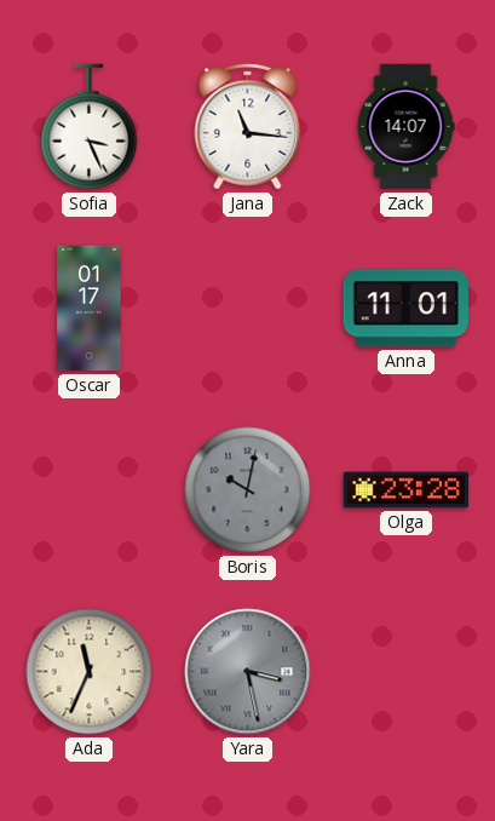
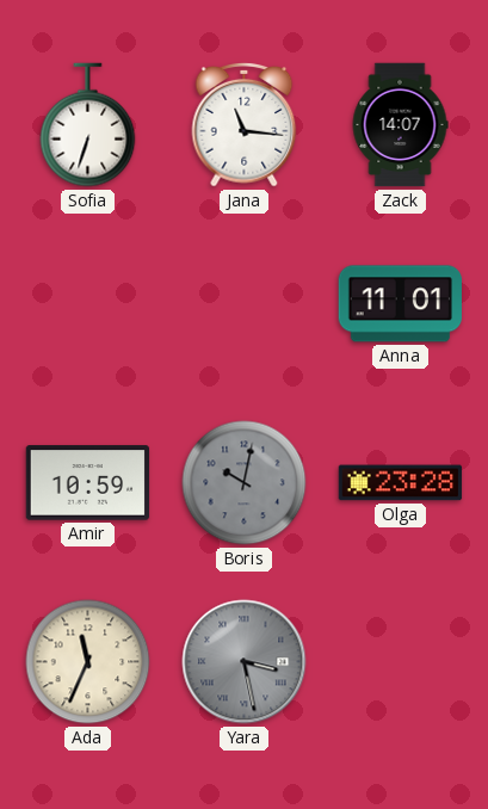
Sofia: 3:26 -> 6:33 (88, 125)
Oscar: 01:17 -> none (90, 309)
Amir: none -> 10:59 (88, 483)
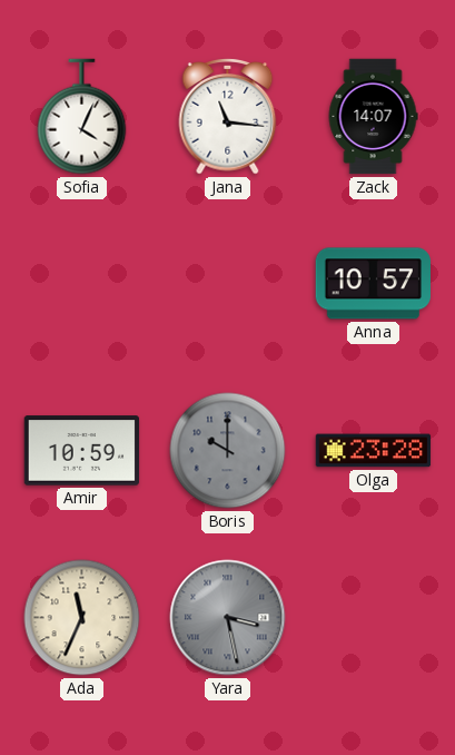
Sofia: 6:33 -> 4:04 (82, 117)
Anna: 11:01 -> 10:57 (373, 284)
Boris: 10:02 -> 10:00 (228, 451)
